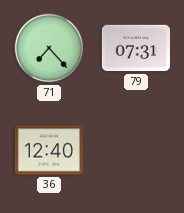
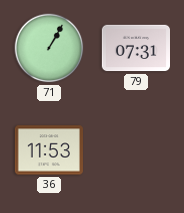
71: 7:23 -> 1:05 (49, 48)
36: 12:40 -> 11:53 (49, 150)
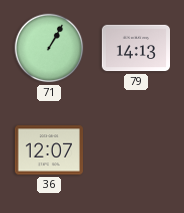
79: 07:31 -> 14:13 (135, 48)
36: 11:53 -> 12:07 (49, 150)
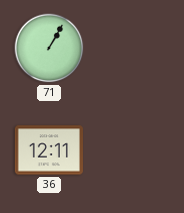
79: 14:13 -> none (135, 48)
36: 12:07 -> 12:11 (49, 150)
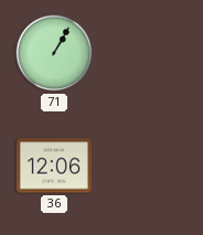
36: 12:11 -> 12:06 (54, 165)
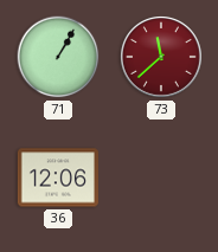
73: none -> 11:38 (161, 57)
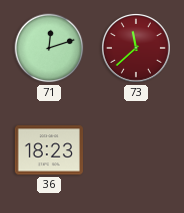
71: 1:05 -> 12:12 (49, 48)
36: 12:06 -> 18:23 (49, 150)
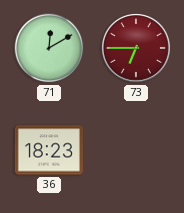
71: 12:12 -> 12:10 (49, 48)
73: 11:38 -> 6:45 (136, 48)
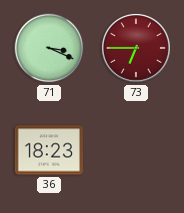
71: 12:10 -> 3:19 (49, 48)
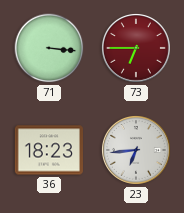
71: 3:19 -> 3:16 (49, 48)
23: none -> 6:44 (136, 150)
